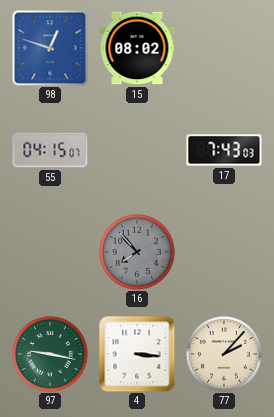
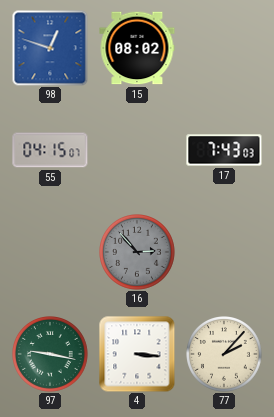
16: 7:53 -> 2:53 (138, 253)
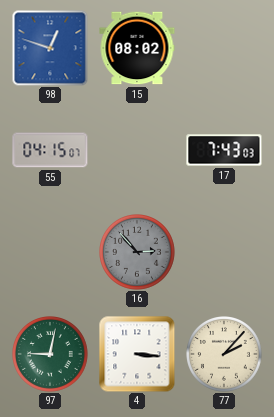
97: 9:17 -> 9:02 (51, 355)
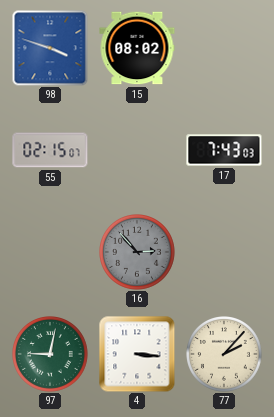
98: 12:48 -> 3:48 (50, 48)
55: 04:15 -> 02:15 (50, 150)
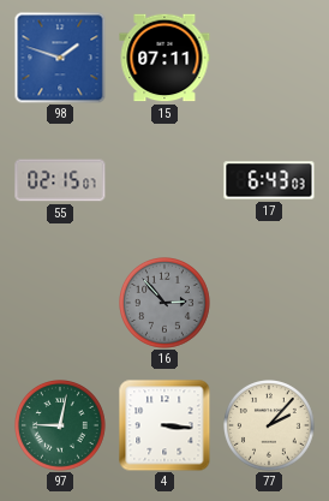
98: 3:48 -> 1:48 (60, 58)
15: 08:02 -> 07:11 (164, 58)
17: 7:43 -> 6:43 (269, 180)
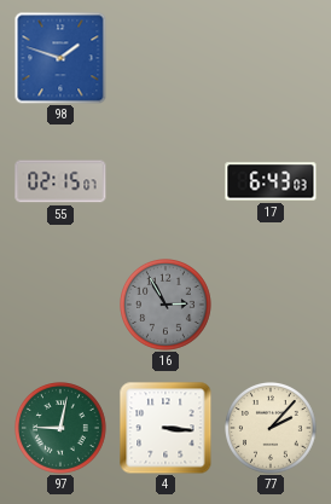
15: 07:11 -> none (164, 58)
16: 2:53 -> 2:55 (167, 306)
